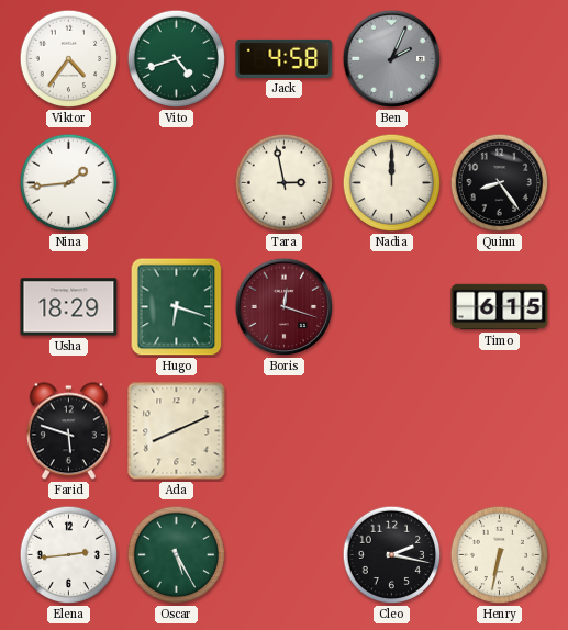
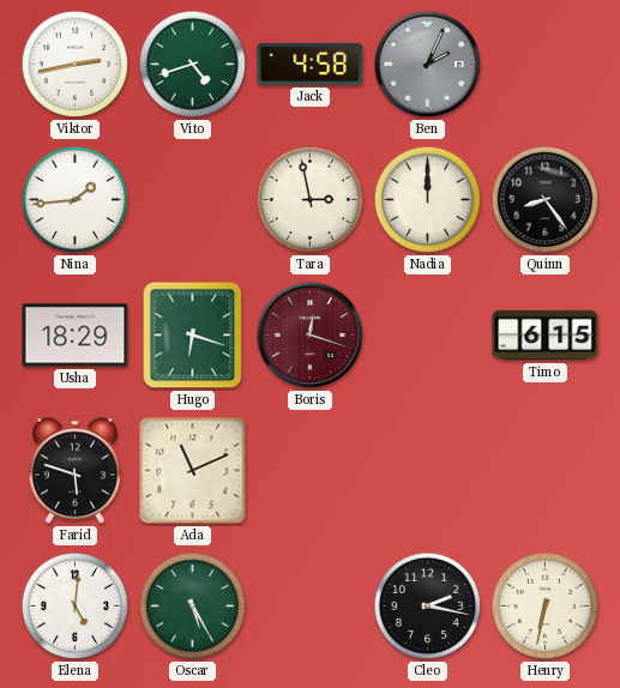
Viktor: 4:36 -> 2:43 (76, 65)
Ada: 8:11 -> 11:11 (193, 471)
Elena: 2:44 -> 5:01 (76, 606)
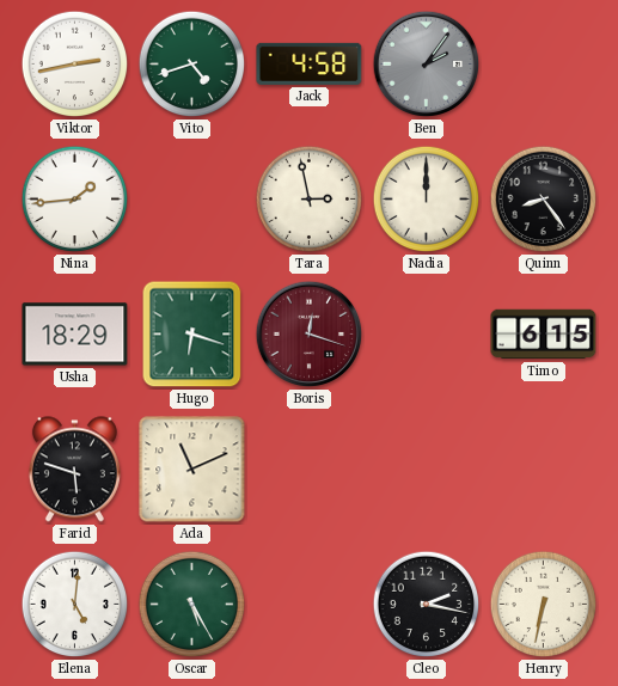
Ben: 2:04 -> 2:06 (427, 65)
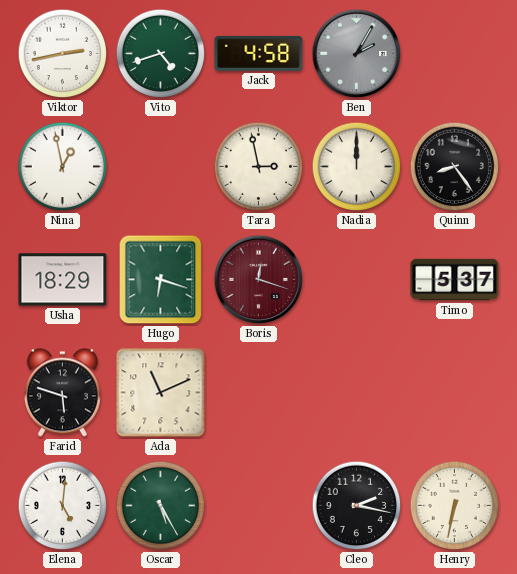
Ben: 2:06 -> 2:05 (357, 54)
Nina: 1:44 -> 12:58 (63, 167)
Timo: 6:15 -> 5:37 (455, 280)
